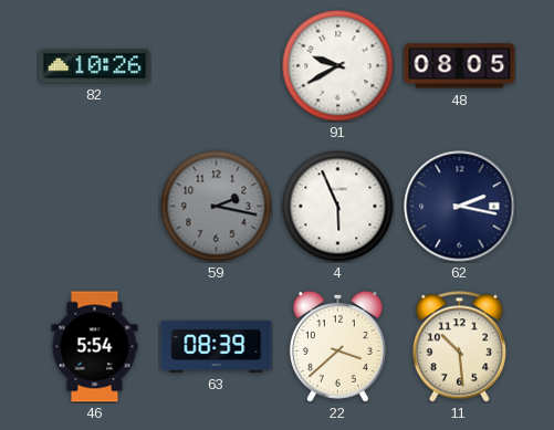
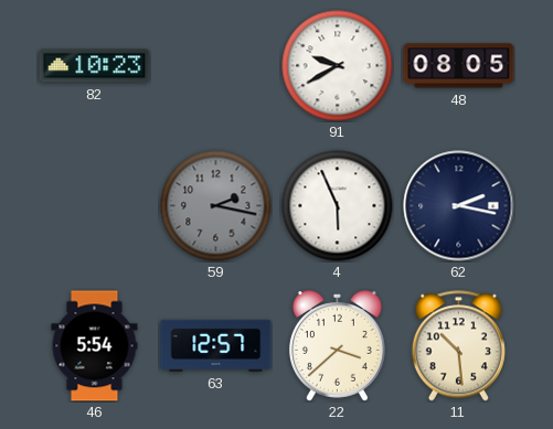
82: 10:26 -> 10:23 (95, 66)
63: 08:39 -> 12:57 (216, 345)
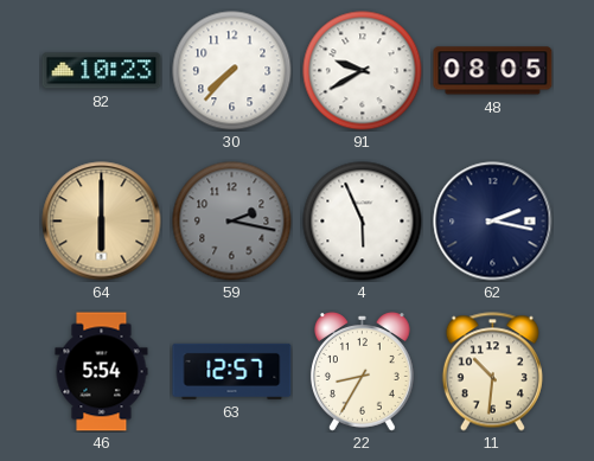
30: none -> 7:37 (232, 71)
64: none -> 6:00 (102, 222)
22: 3:38 -> 8:35 (362, 372)
11: 10:29 -> 10:31 (492, 372)
